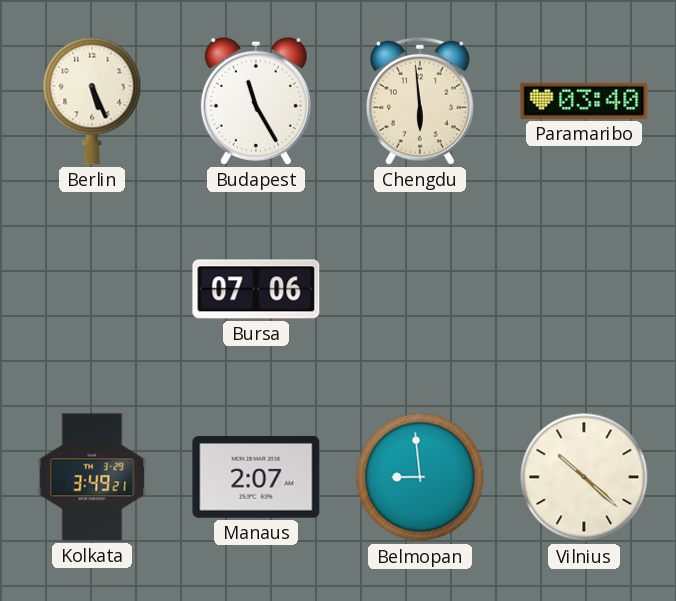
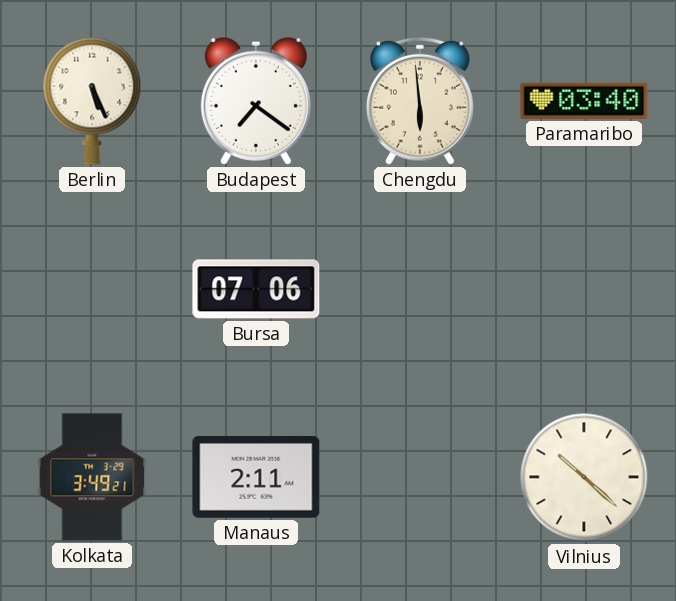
Budapest: 11:25 -> 7:21 (256, 101)
Manaus: 2:07 -> 2:11 (256, 477)
Belmopan: 8:59 -> none (420, 477)
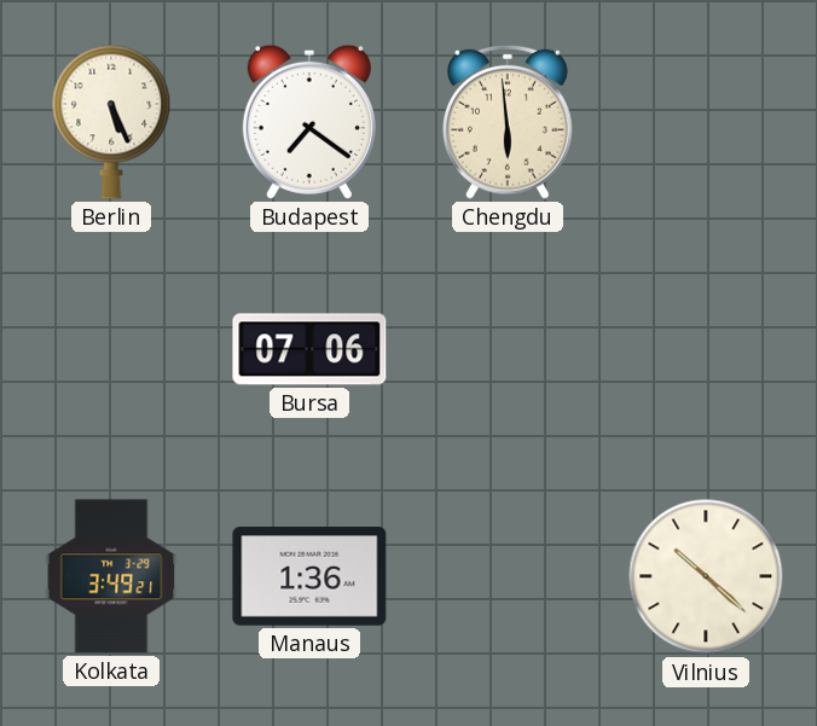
Paramaribo: 03:40 -> none (584, 101)
Manaus: 2:11 -> 1:36 (309, 576)
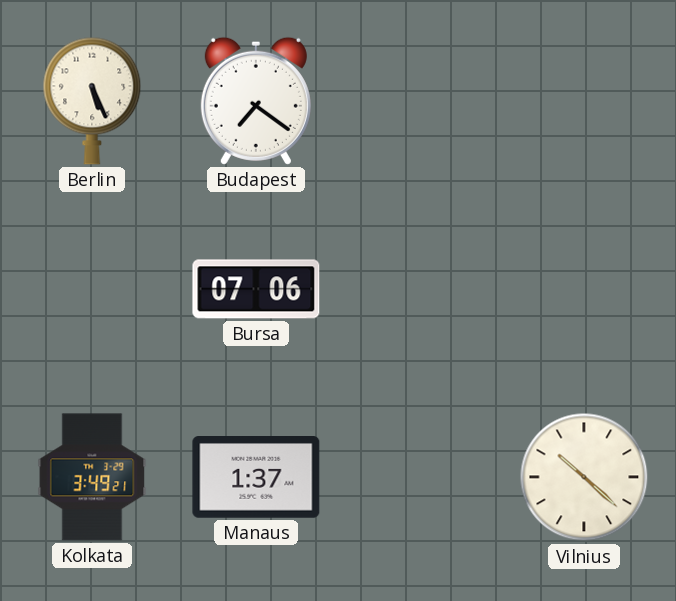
Chengdu: 5:59 -> none (508, 122)
Manaus: 1:36 -> 1:37 (256, 477)
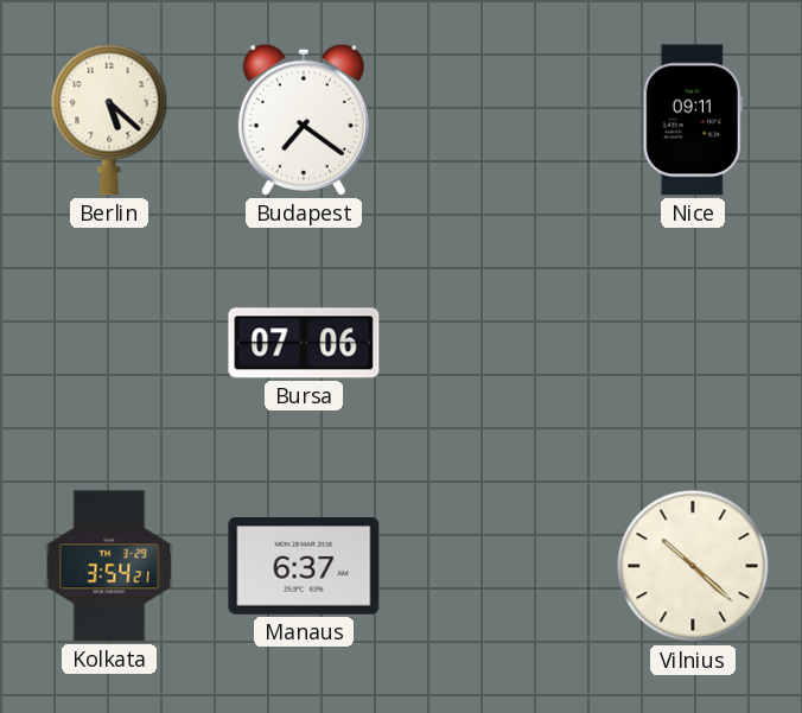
Berlin: 5:26 -> 5:22 (109, 120)
Nice: none -> 09:11 (693, 120)
Kolkata: 3:49 -> 3:54 (109, 566)
Manaus: 1:37 -> 6:37 (304, 566)
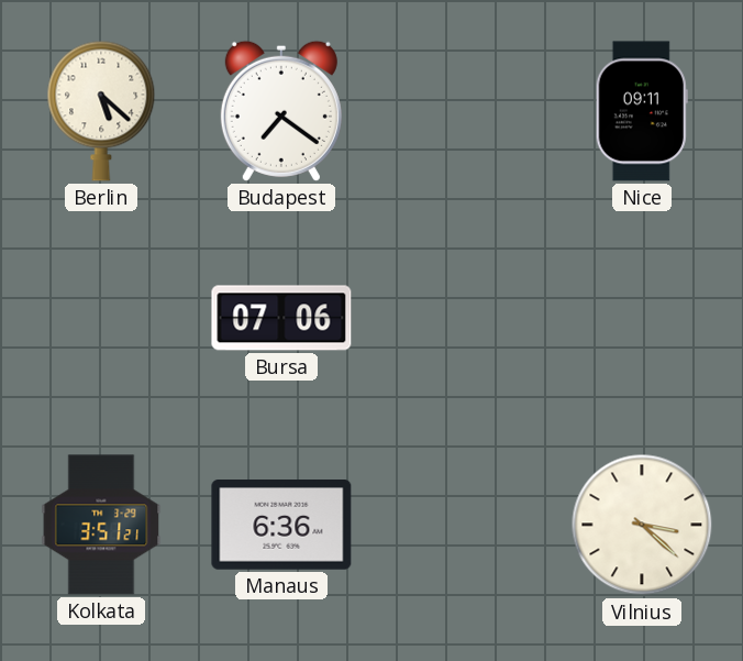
Kolkata: 3:54 -> 3:51 (101, 525)
Manaus: 6:37 -> 6:36 (281, 525)
Vilnius: 10:22 -> 3:22 (642, 525)
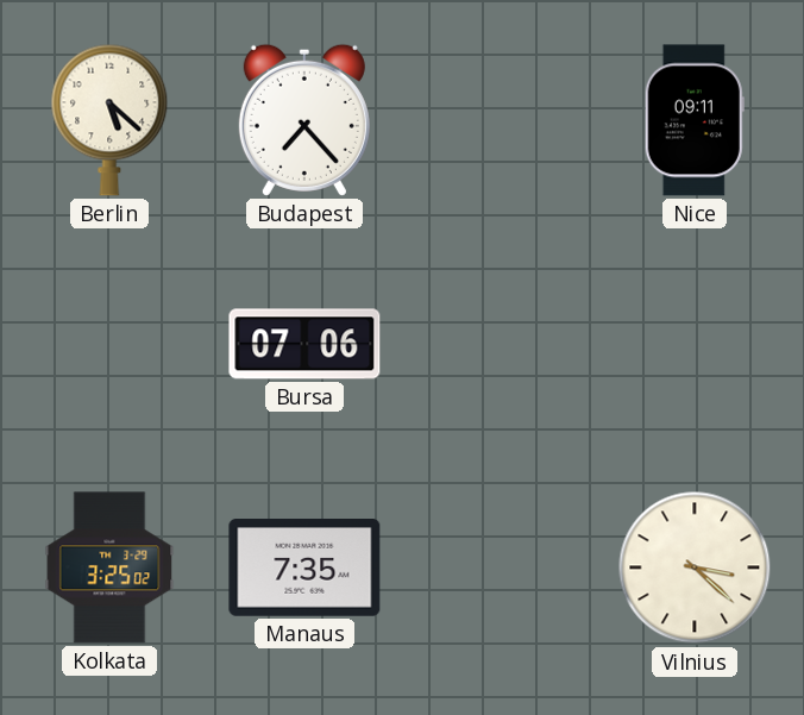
Budapest: 7:21 -> 7:23 (304, 120)
Kolkata: 3:51 -> 3:25 (109, 567)
Manaus: 6:36 -> 7:35 (304, 567)
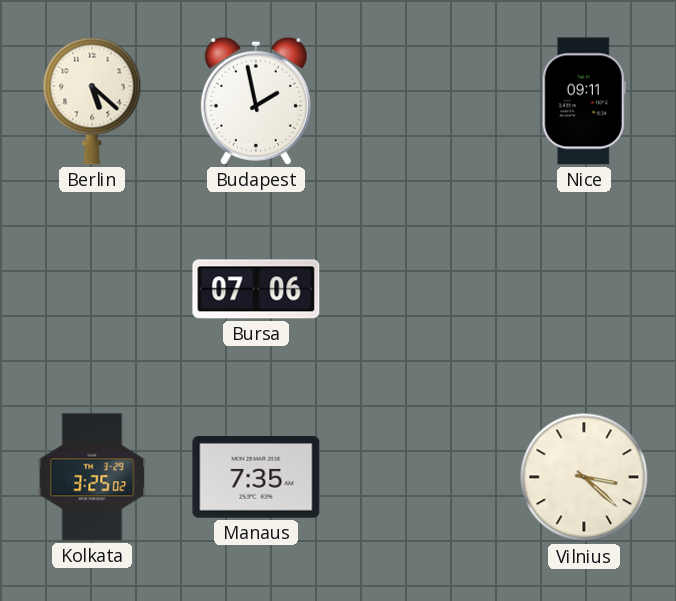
Budapest: 7:23 -> 1:58 (256, 101)
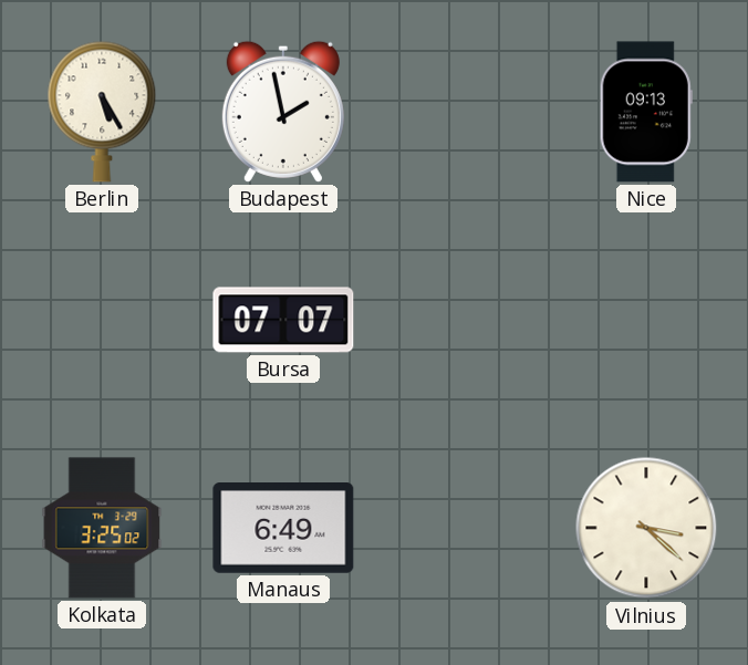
Berlin: 5:22 -> 5:25 (102, 112)
Nice: 09:11 -> 09:13 (646, 112)
Bursa: 07:06 -> 07:07 (283, 320)
Manaus: 7:35 -> 6:49 (283, 528)
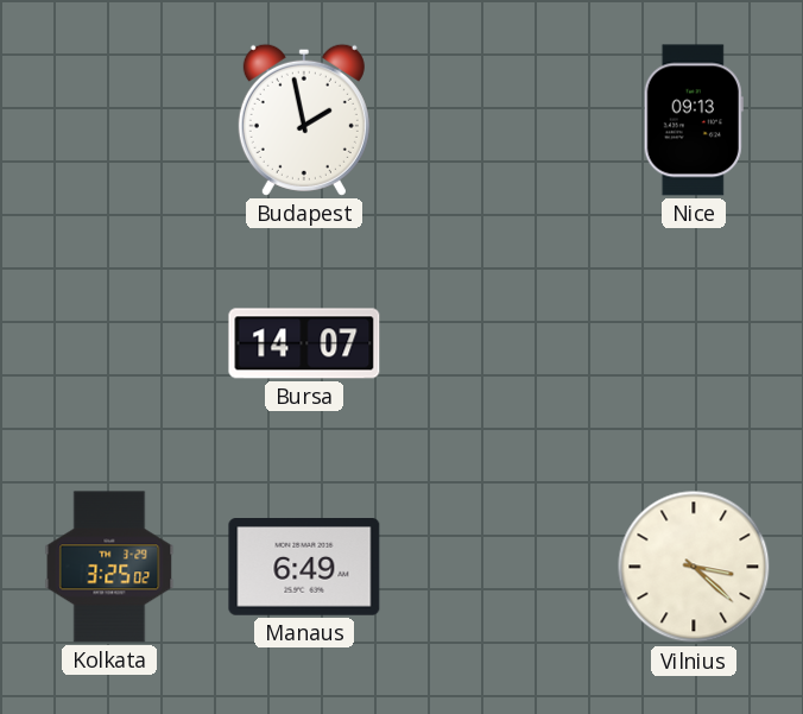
Berlin: 5:25 -> none (102, 112)
Bursa: 07:07 -> 14:07 (304, 343)
